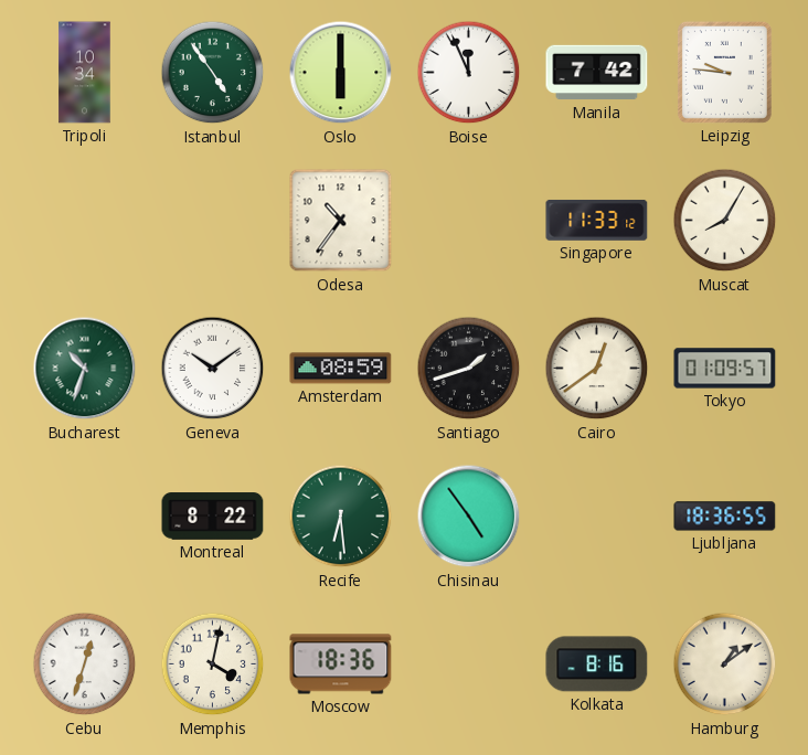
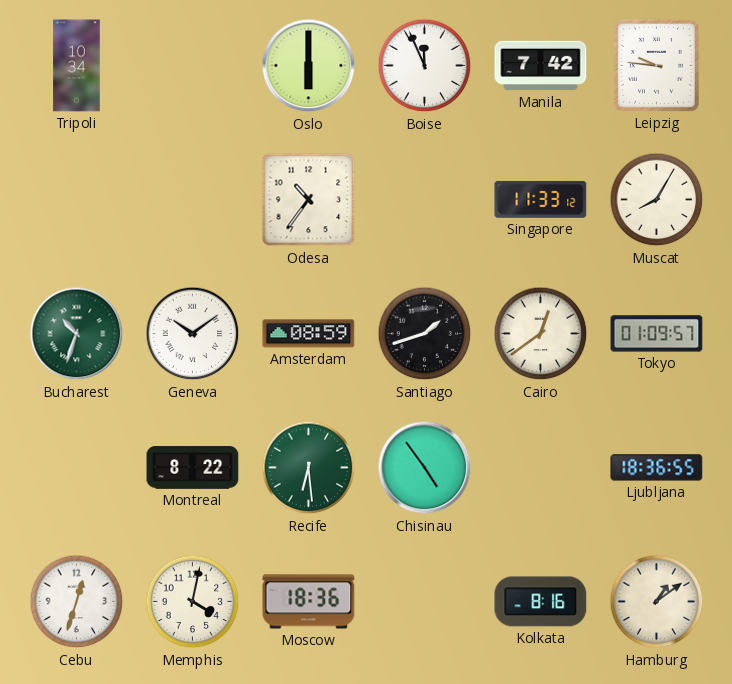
Istanbul: 4:54 -> none (213, 73)
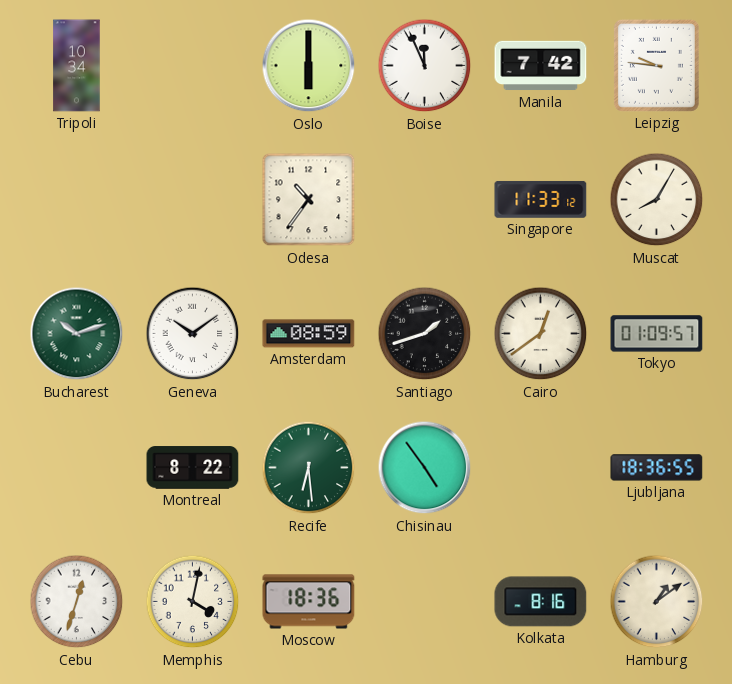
Bucharest: 10:33 -> 10:12 (77, 334)
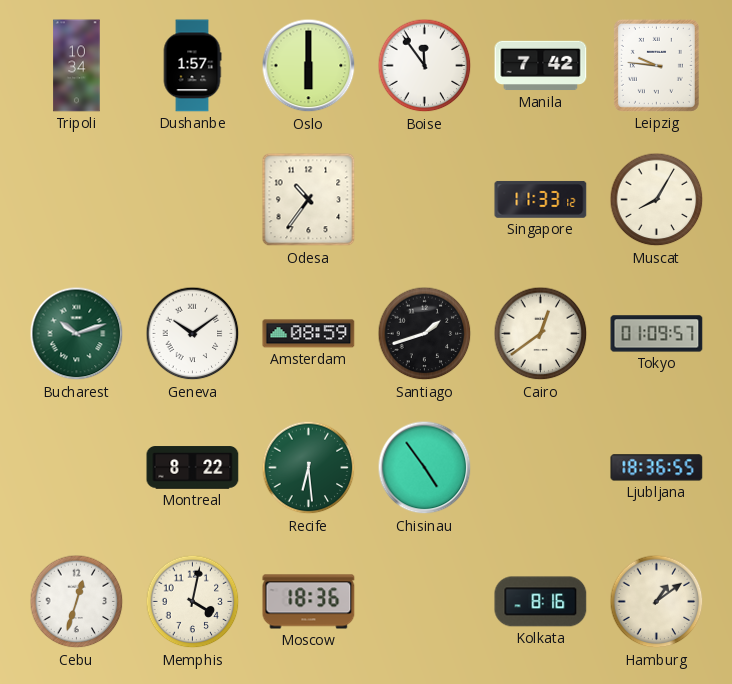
Dushanbe: none -> 1:57 (192, 66)
Boise: 11:56 -> 11:54 (425, 66)
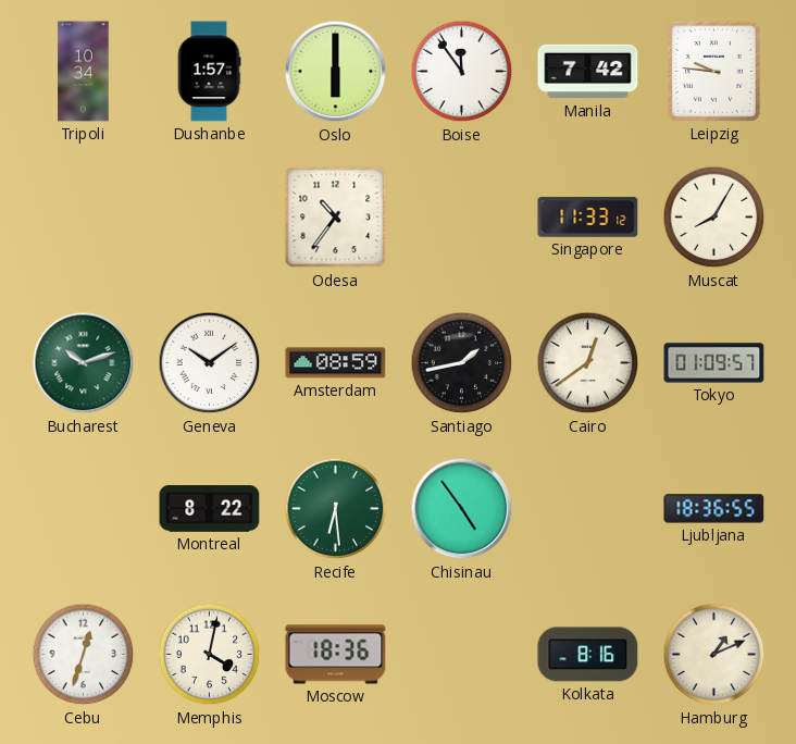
Santiago: 1:42 -> 1:43 (462, 363)
Hamburg: 1:09 -> 1:11 (714, 655)
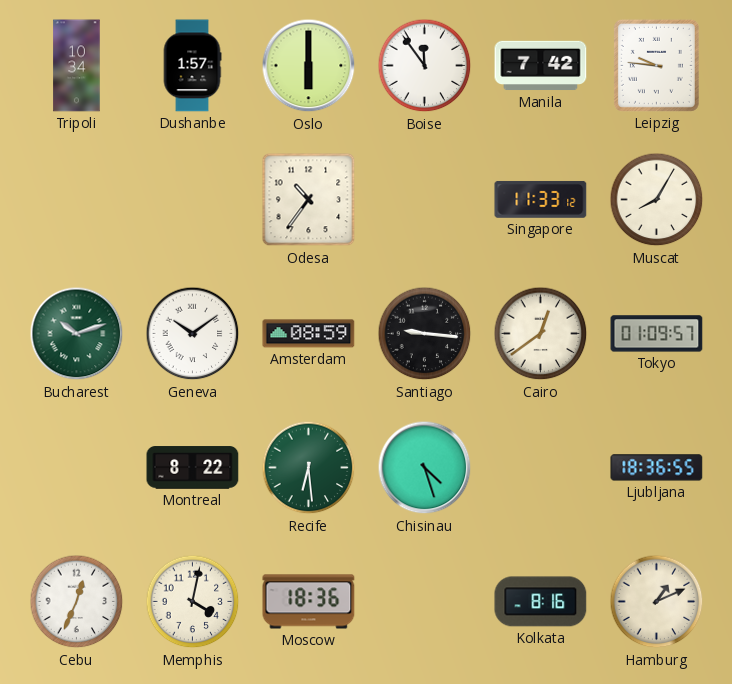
Santiago: 1:43 -> 9:16 (425, 334)
Chisinau: 4:54 -> 4:27 (425, 468)
Cebu: 12:33 -> 12:34 (77, 602)
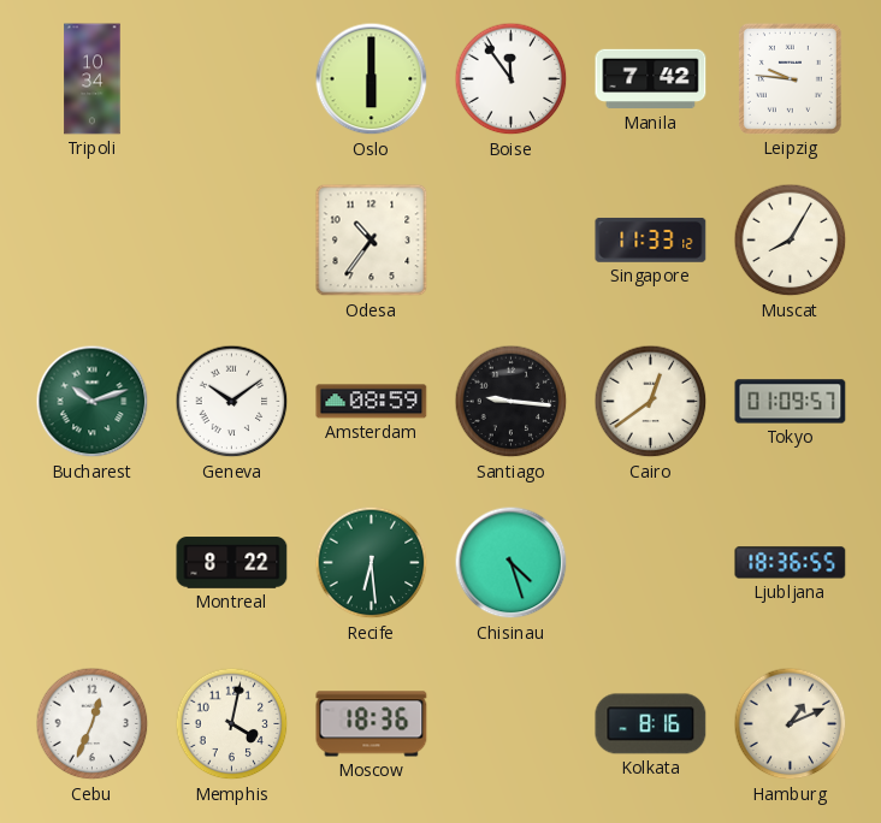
Dushanbe: 1:57 -> none (192, 66)
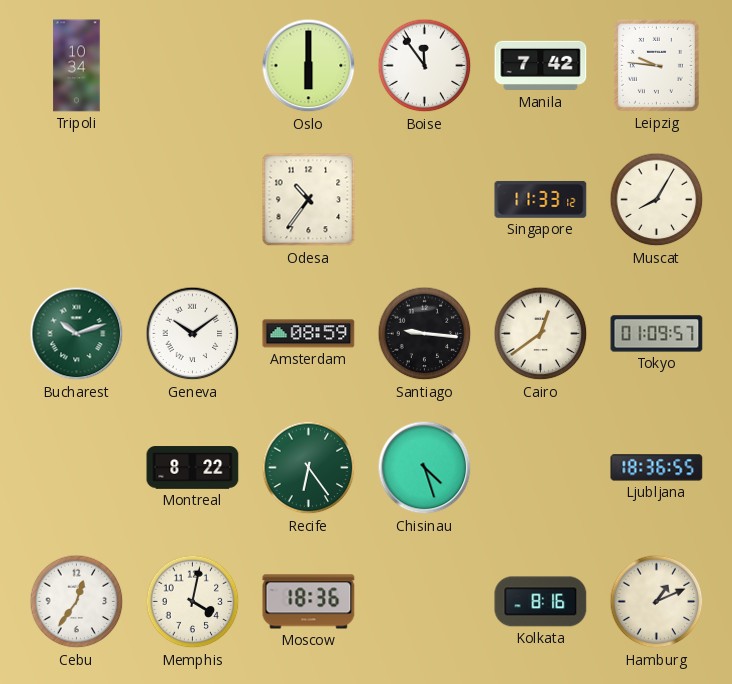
Recife: 6:29 -> 6:24 (309, 468)
Cebu: 12:34 -> 12:36 (77, 602)
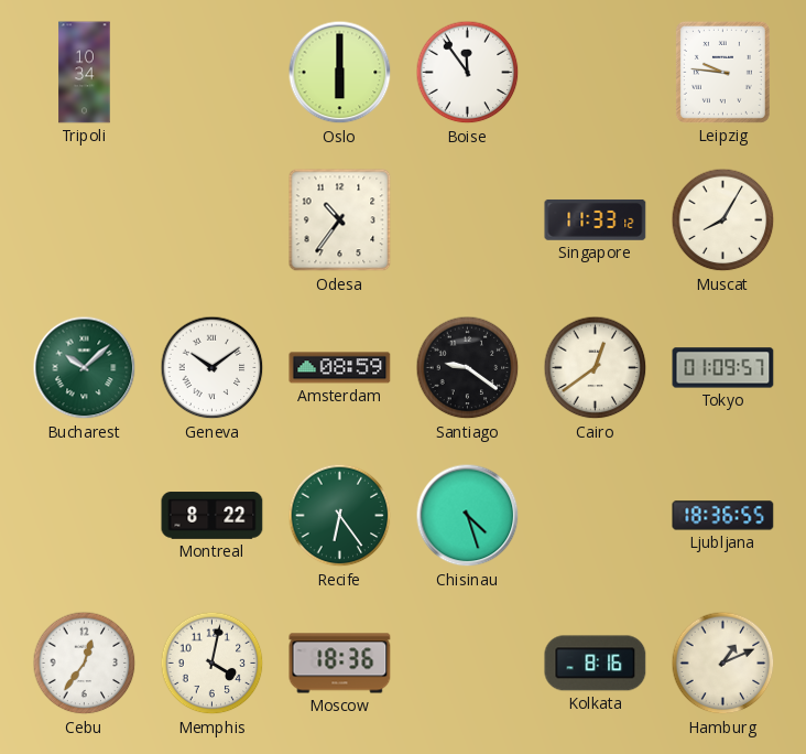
Manila: 7:42 -> none (541, 66)
Bucharest: 10:12 -> 10:08 (85, 368)
Santiago: 9:16 -> 9:21 (468, 368)
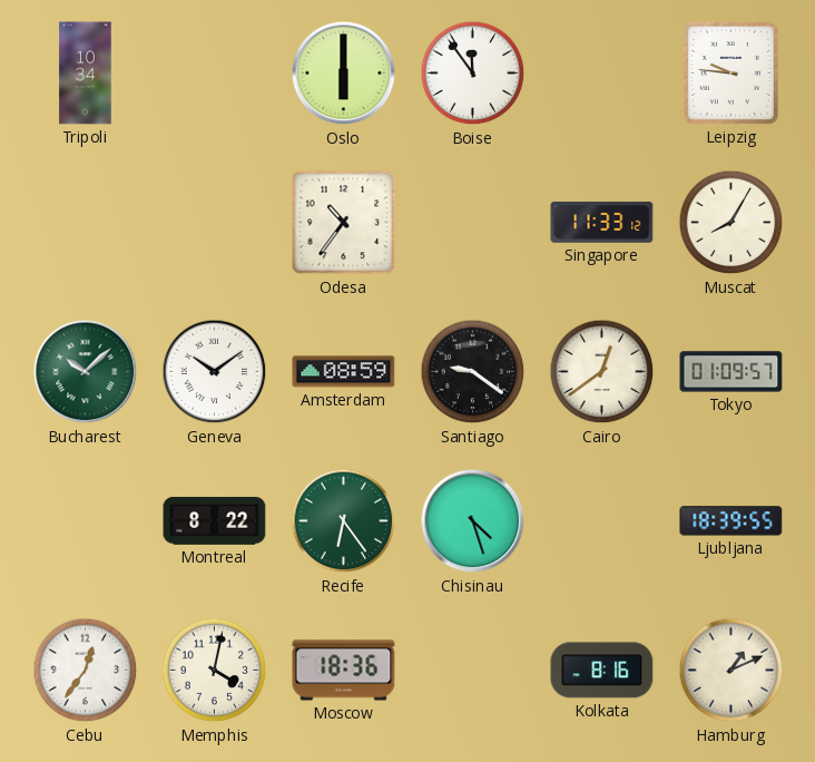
Ljubljana: 18:36 -> 18:39 (731, 521)
